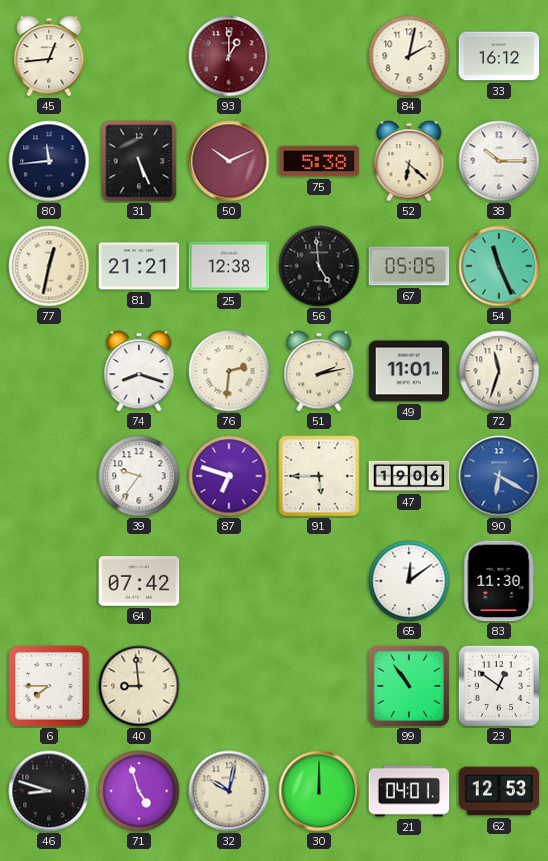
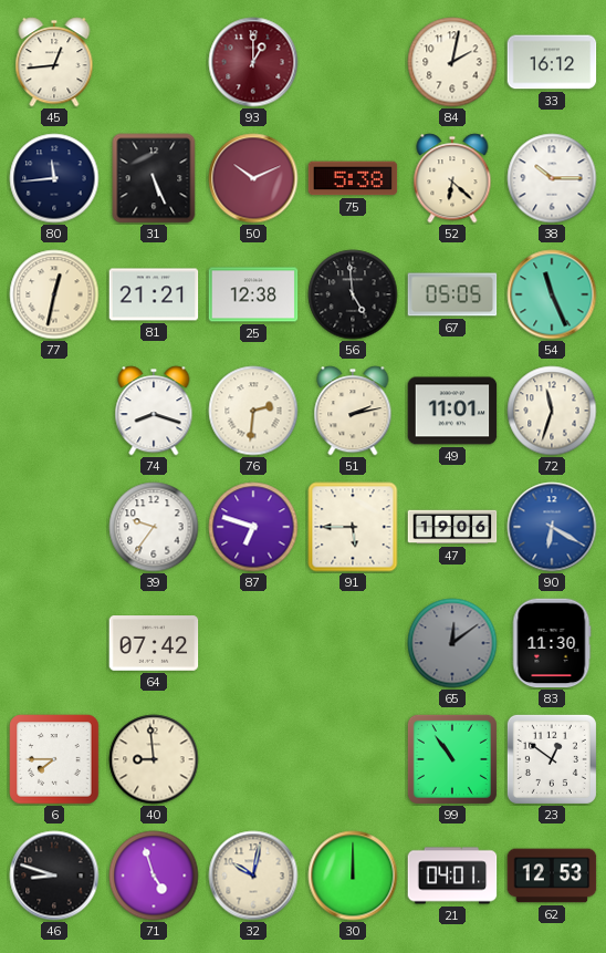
65 dial: white -> grey (452, 643)
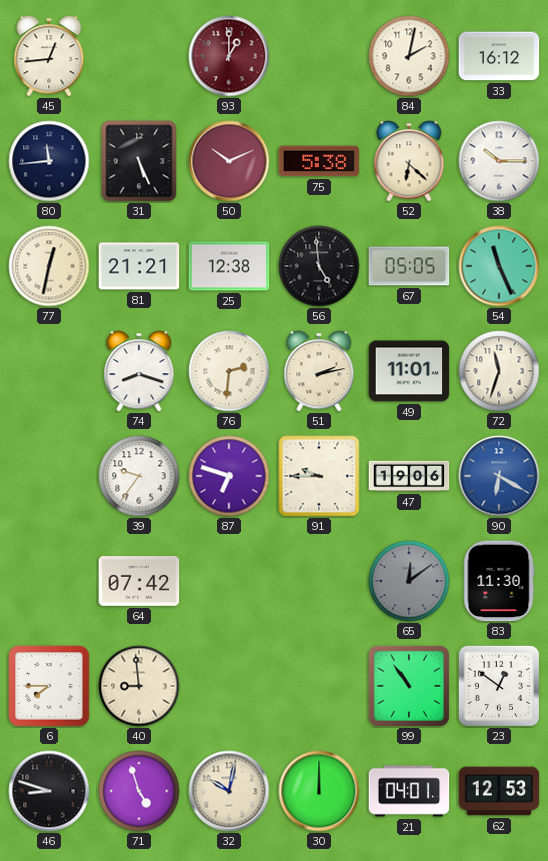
91: 5:45 -> 9:45 (319, 476)
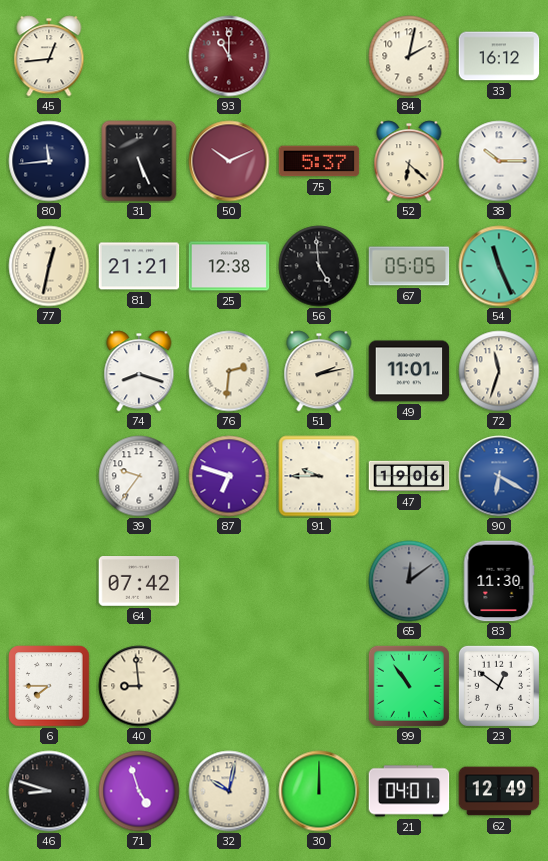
93: 1:00 -> 11:00 (229, 56)
75: 5:38 -> 5:37 (319, 161)
62: 12:53 -> 12:49 (499, 791)
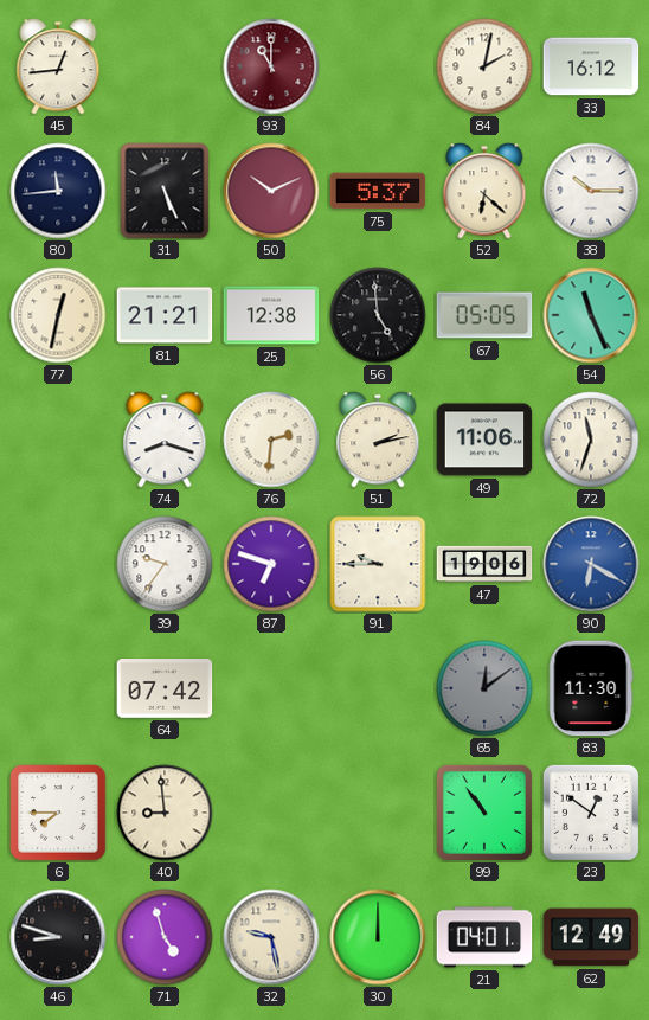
49: 11:01 -> 11:06 (484, 440)
32: 10:02 -> 9:28 (271, 937)
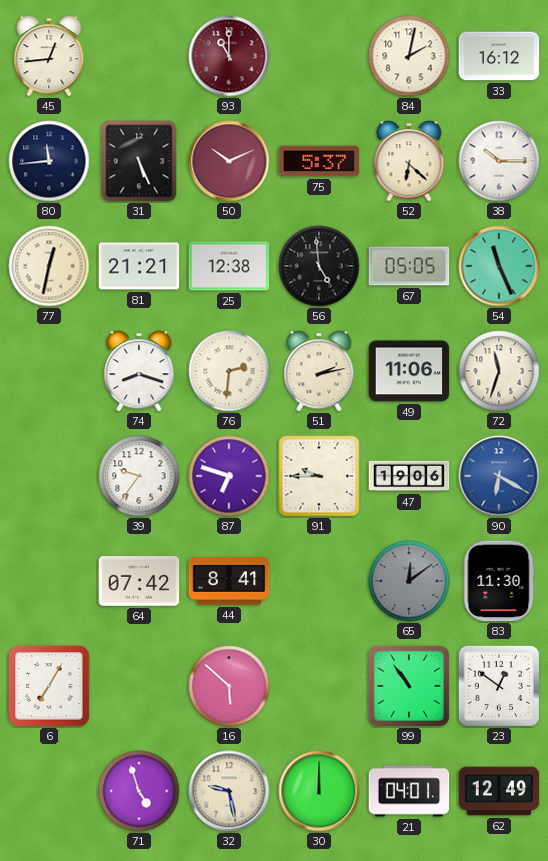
44: none -> 8:41 (229, 581)
6: 7:45 -> 7:05 (49, 686)
40: 8:59 -> none (165, 813)
16: none -> 5:52 (229, 686)
46: 8:48 -> none (58, 937)
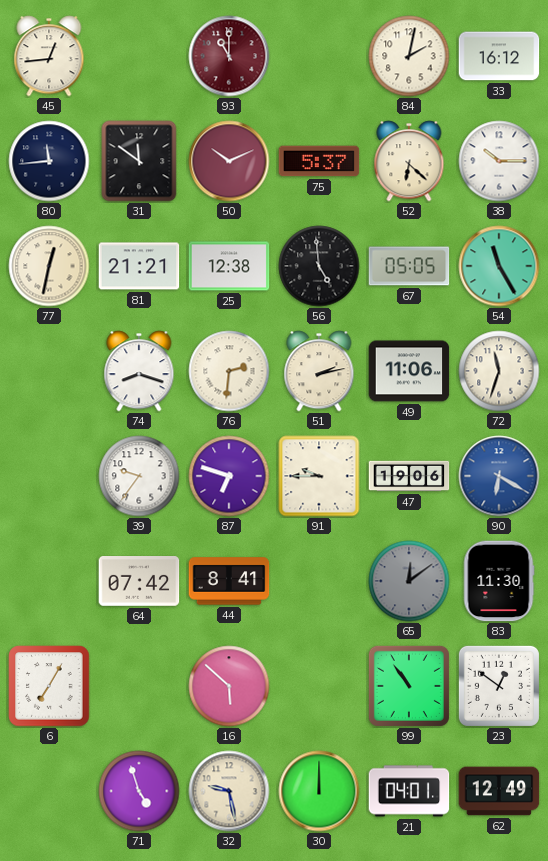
31: 5:26 -> 11:51 (139, 161)
54: 11:26 -> 11:25 (499, 266)
